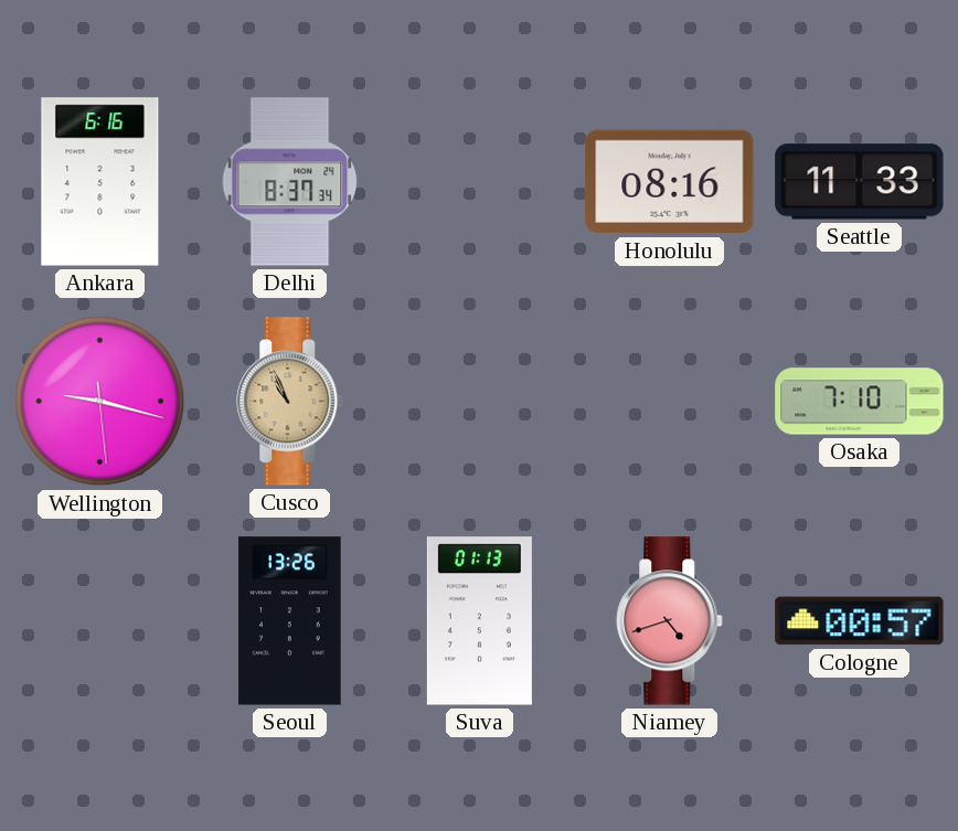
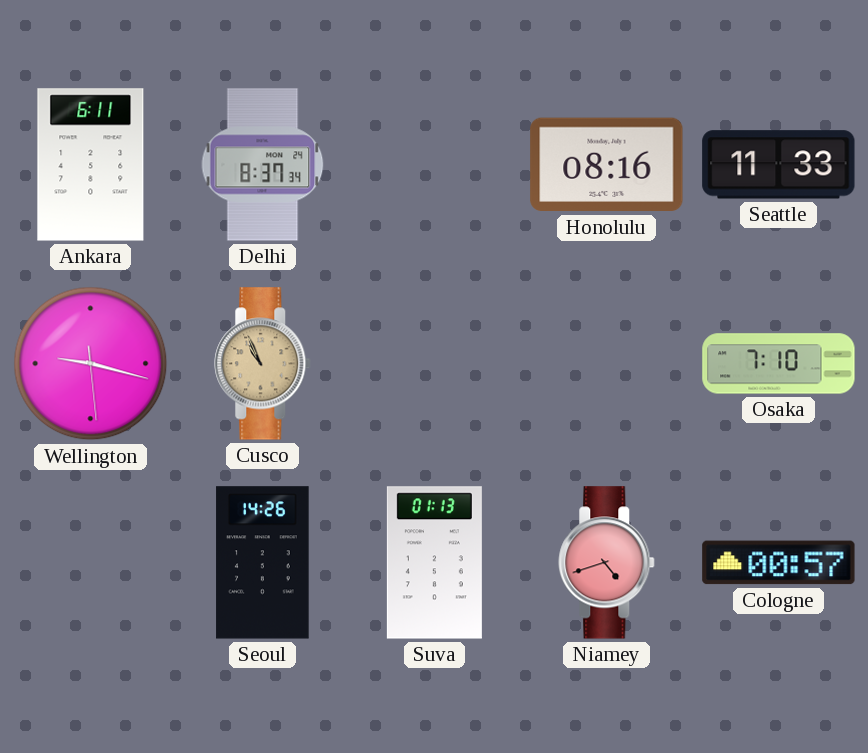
Ankara: 6:16 -> 6:11 (91, 165)
Seoul: 13:26 -> 14:26 (263, 563)
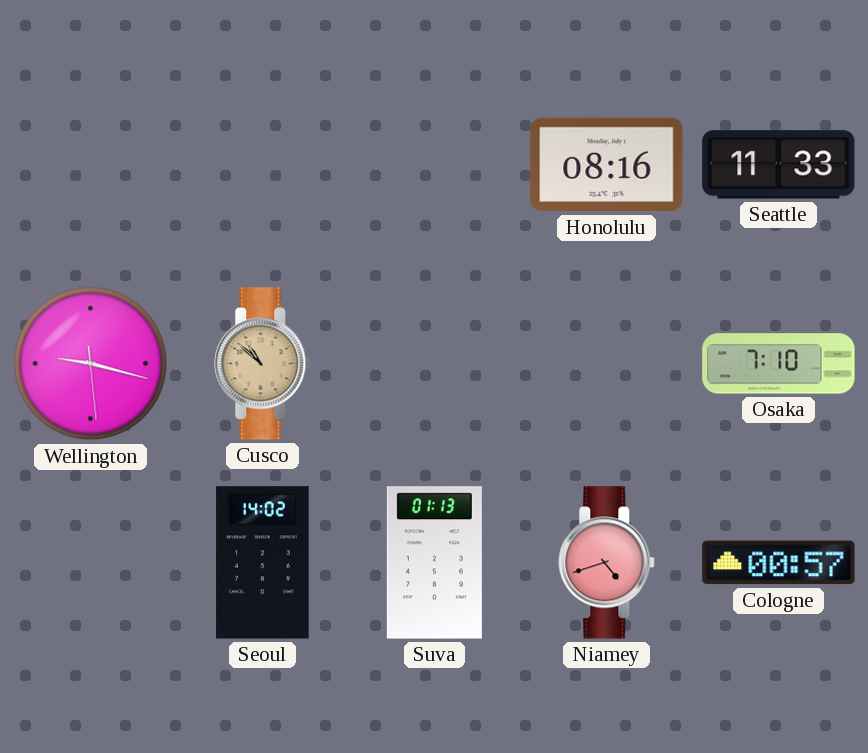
Ankara: 6:11 -> none (91, 165)
Delhi: 8:37 -> none (263, 165)
Cusco: 10:56 -> 10:52 (263, 364)
Seoul: 14:26 -> 14:02 (263, 563)
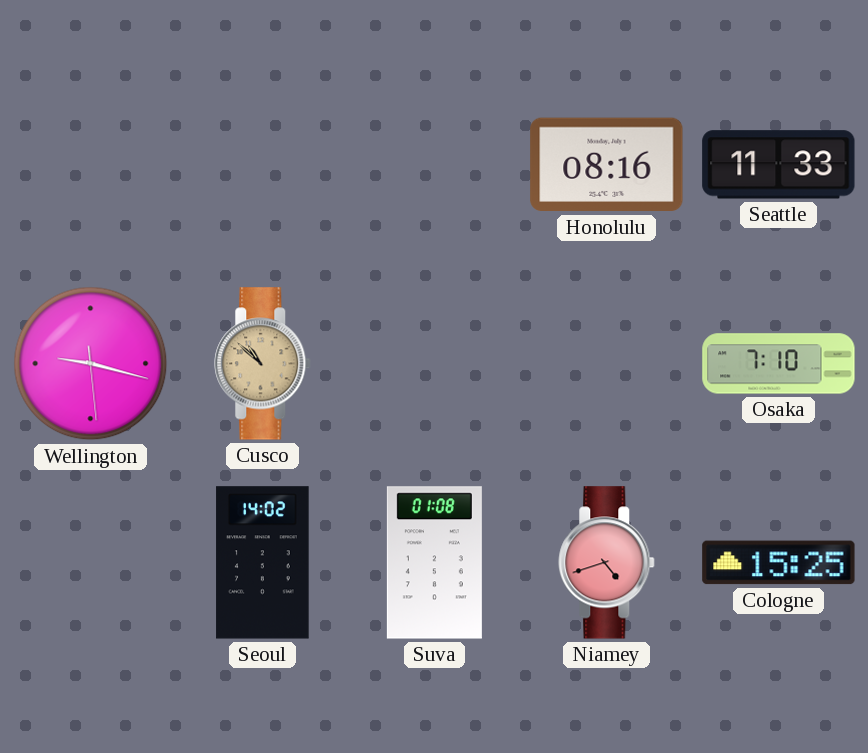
Suva: 01:13 -> 01:08 (434, 563)
Cologne: 00:57 -> 15:25 (779, 563)
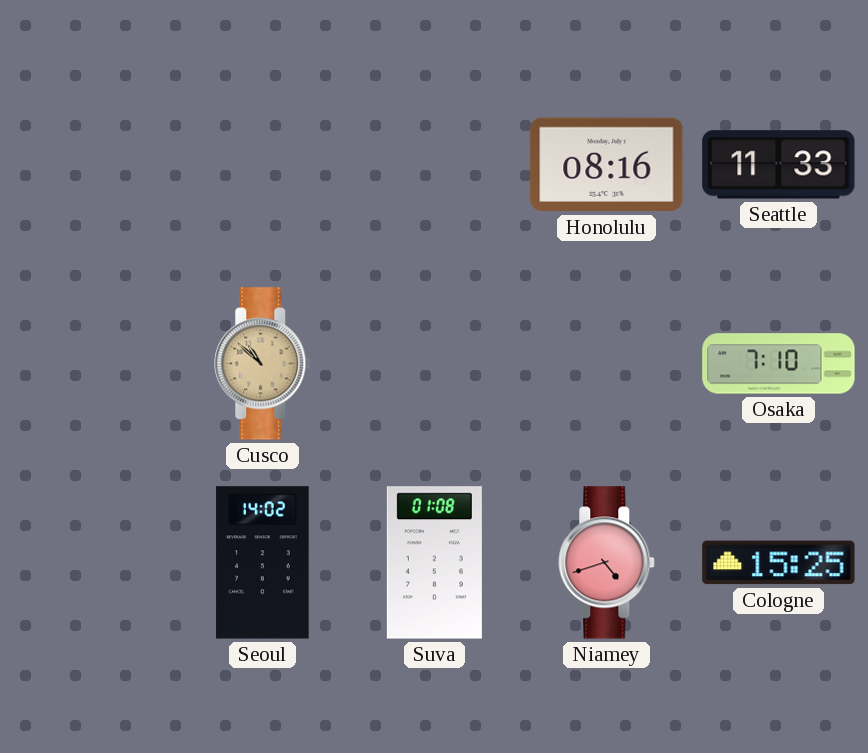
Wellington: 9:17 -> none (91, 364)
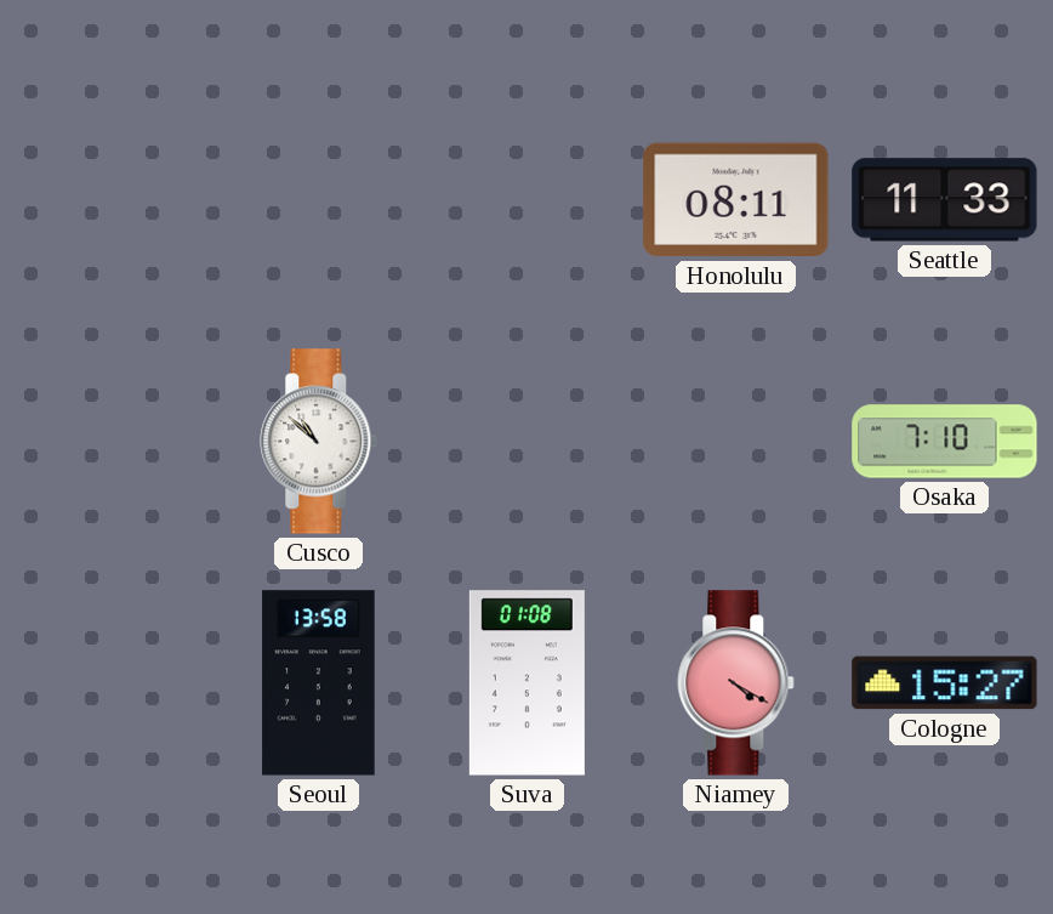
Honolulu: 08:16 -> 08:11 (736, 200)
Cusco dial: champagne -> white (319, 442)
Seoul: 14:02 -> 13:58 (319, 683)
Niamey: 4:42 -> 4:20 (736, 683)
Cologne: 15:25 -> 15:27 (945, 683)
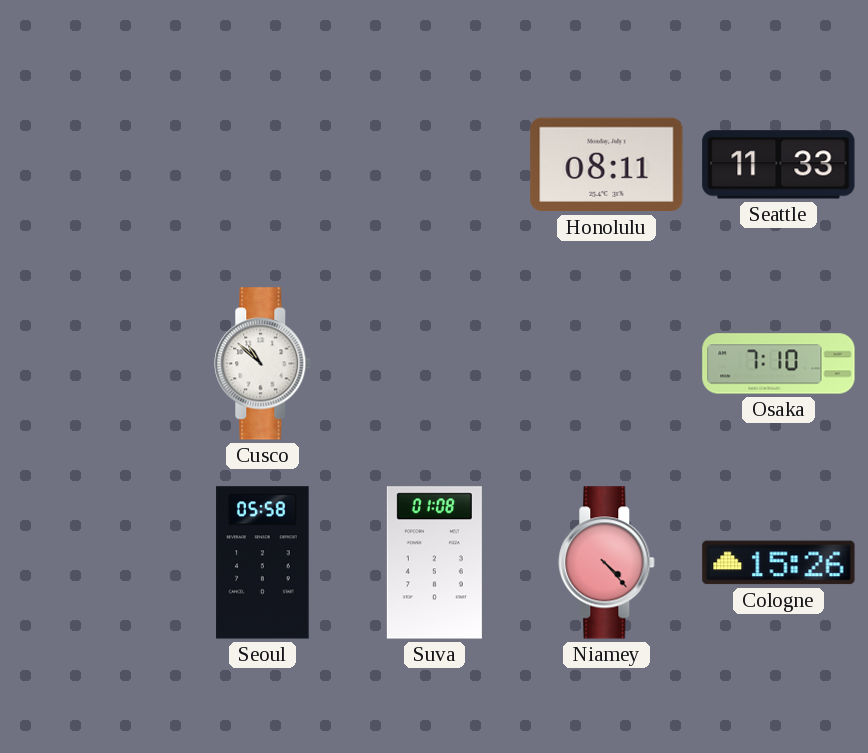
Seoul: 13:58 -> 05:58 (263, 563)
Niamey: 4:20 -> 4:23 (607, 563)
Cologne: 15:27 -> 15:26 (779, 563)
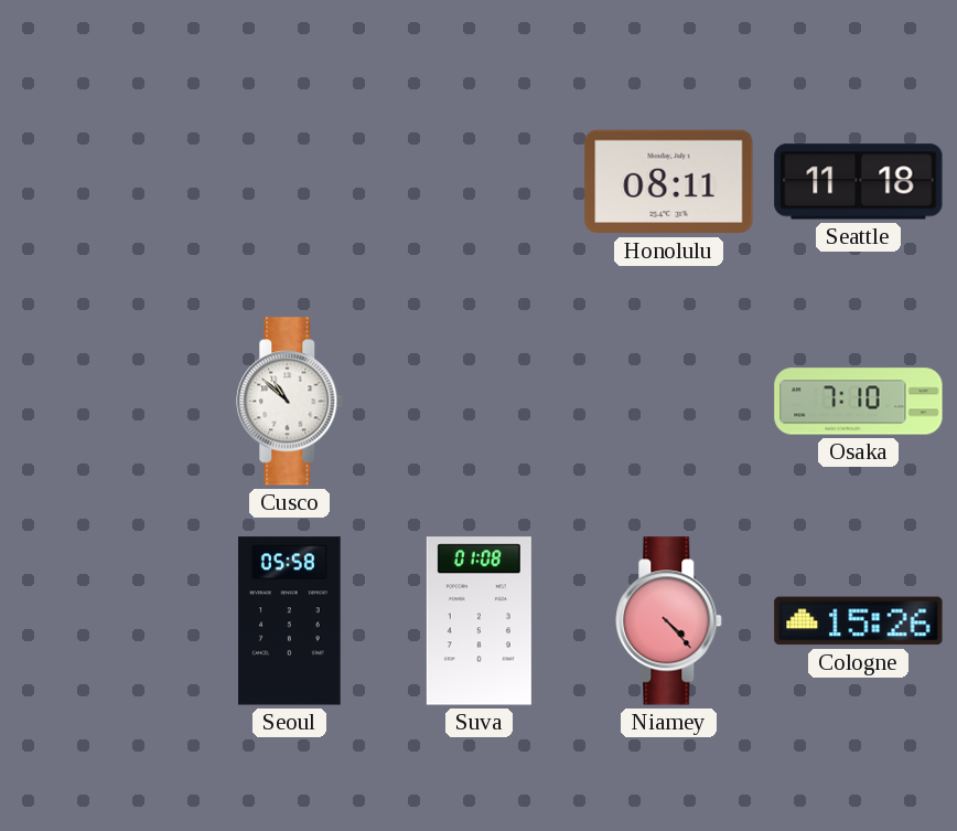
Seattle: 11:33 -> 11:18 (859, 182)
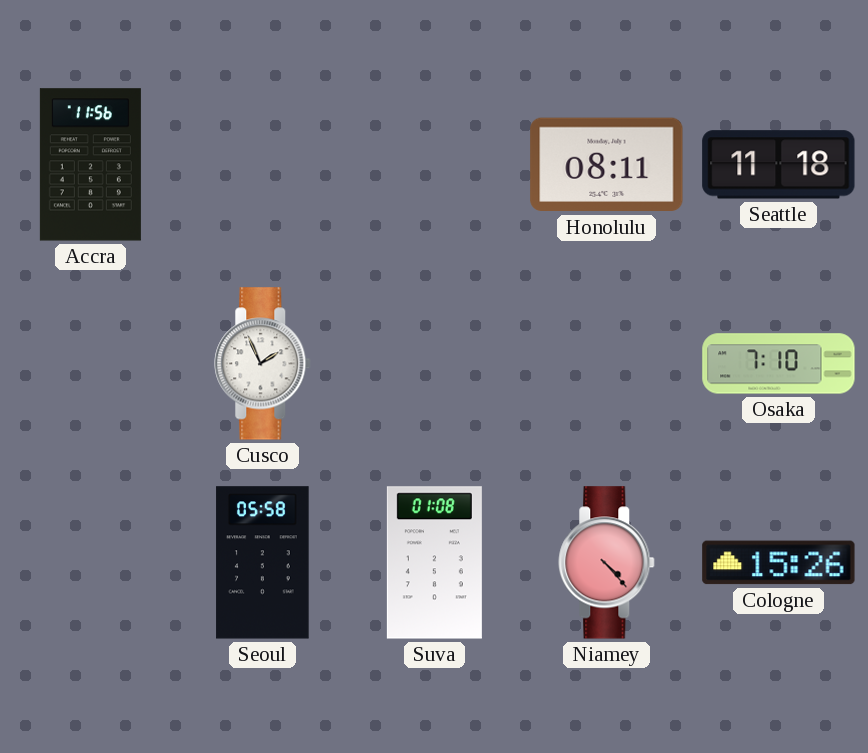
Accra: none -> 11:56 (90, 165)
Cusco: 10:52 -> 1:56 (263, 364)
